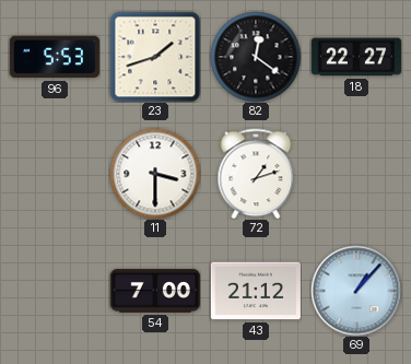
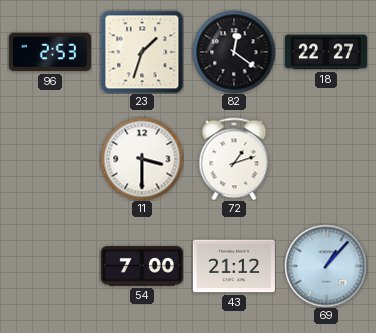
96: 5:53 -> 2:53 (50, 52)
23: 1:42 -> 1:33 (142, 52)
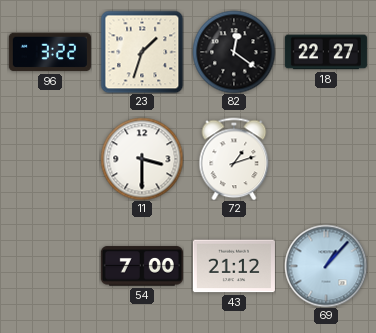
96: 2:53 -> 3:22 (50, 52)
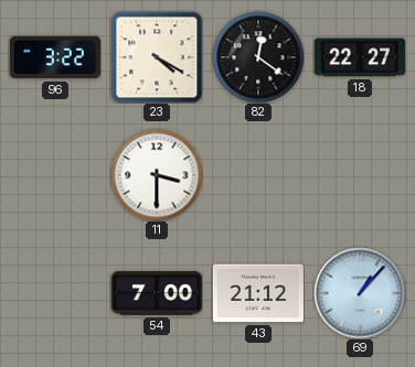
23: 1:33 -> 4:20 (157, 57)
72: 1:12 -> none (234, 159)
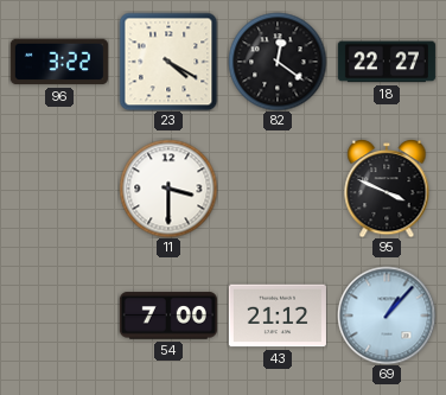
95: none -> 3:49 (387, 189)
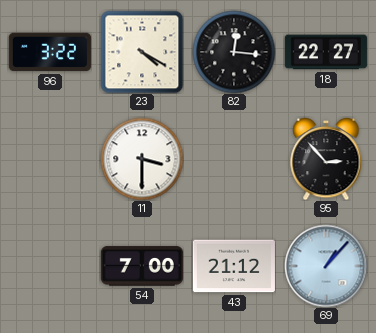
82: 12:21 -> 12:16 (234, 52)
95: 3:49 -> 2:53 (326, 159)
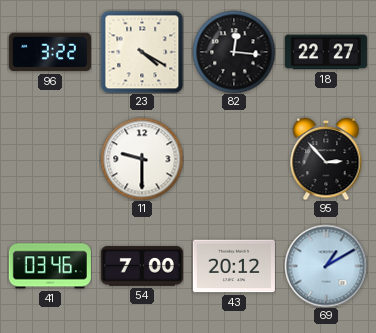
11: 3:30 -> 9:30 (142, 159)
41: none -> 03:46 (50, 266)
43: 21:12 -> 20:12 (234, 266)
69: 1:07 -> 1:10 (326, 266)
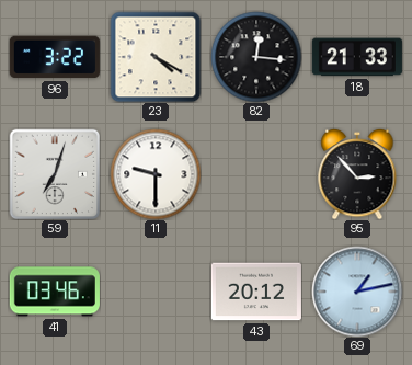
18: 22:27 -> 21:33 (357, 57)
59: none -> 7:03 (55, 174)
54: 7:00 -> none (142, 266)
69: 1:10 -> 1:13 (357, 292)
